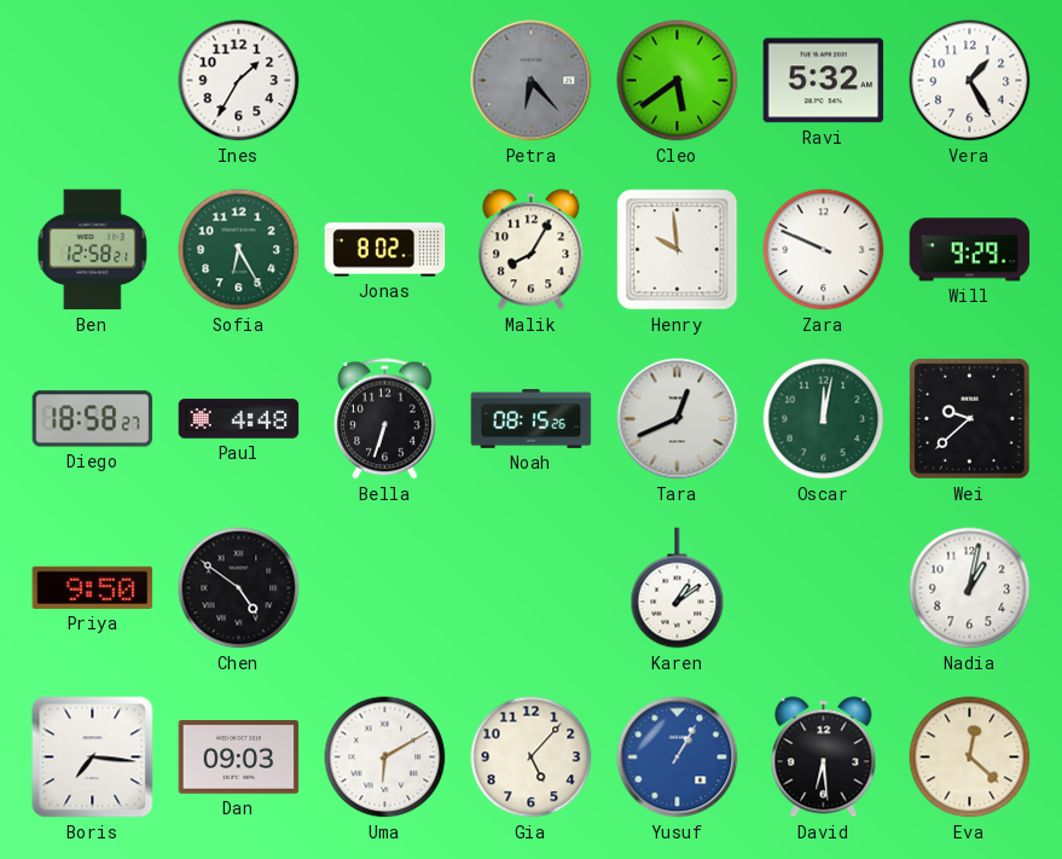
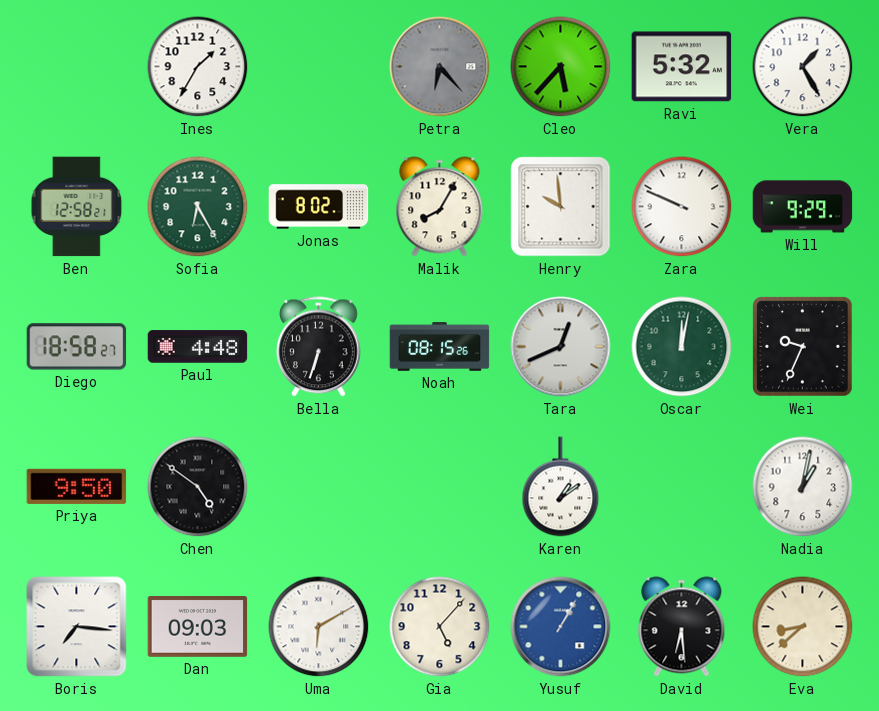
Cleo: 5:39 -> 5:37 (561, 67)
Wei: 9:38 -> 9:34 (803, 347)
Eva: 12:22 -> 8:38 (803, 627)
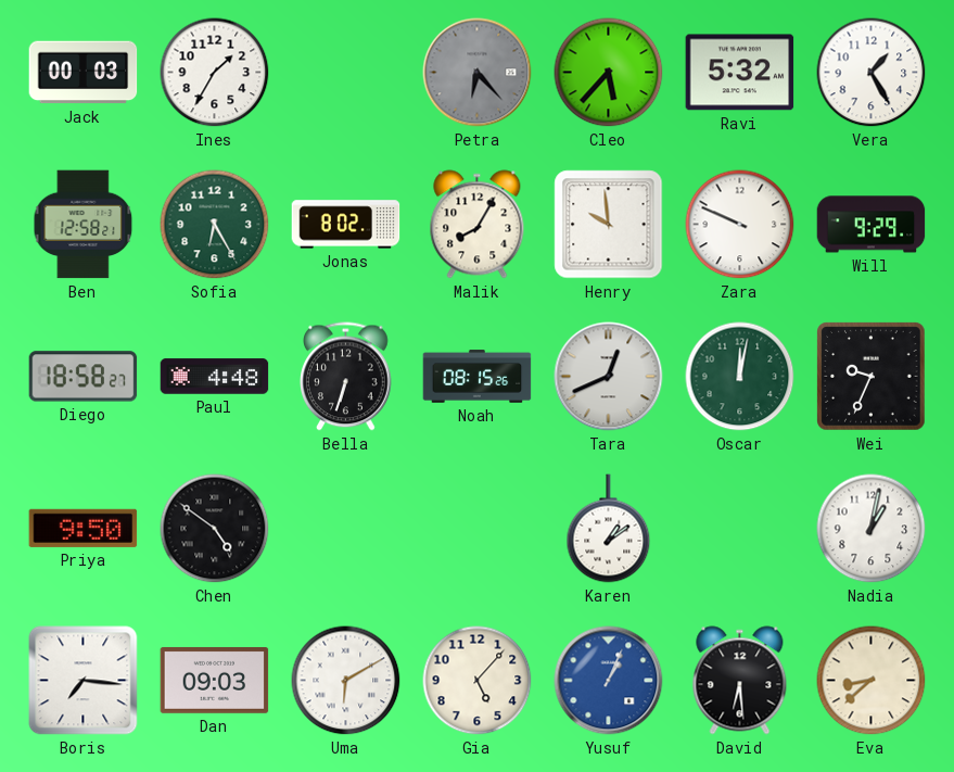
Jack: none -> 00:03 (84, 73)
Yusuf: 1:05 -> 1:04 (609, 681)
